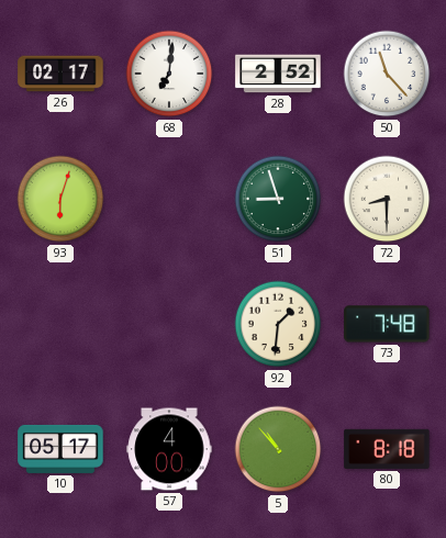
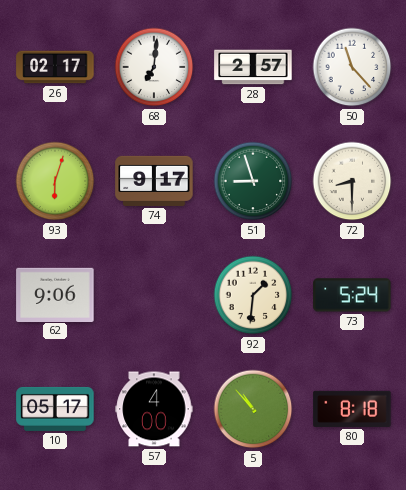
28: 2:52 -> 2:57 (253, 67)
74: none -> 9:17 (154, 181)
62: none -> 9:06 (55, 294)
73: 7:48 -> 5:24 (352, 295)
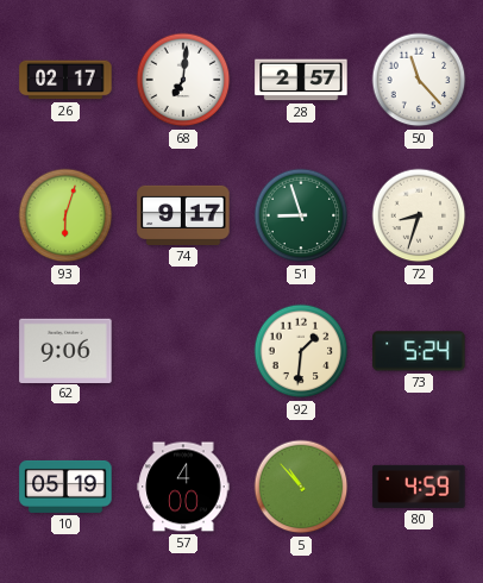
72: 8:30 -> 8:33 (419, 215)
10: 05:17 -> 05:19 (65, 487)
80: 8:18 -> 4:59 (419, 487)
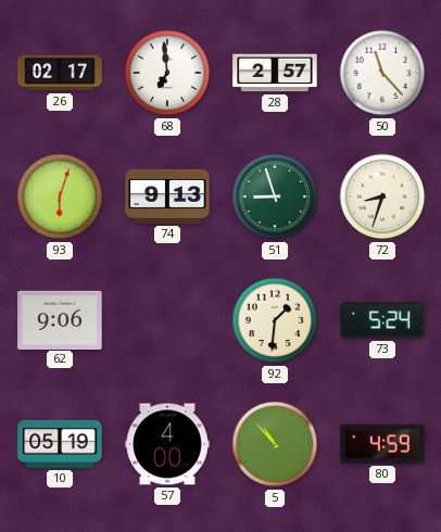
68: 7:01 -> 6:59 (167, 73)
74: 9:17 -> 9:13 (167, 197)
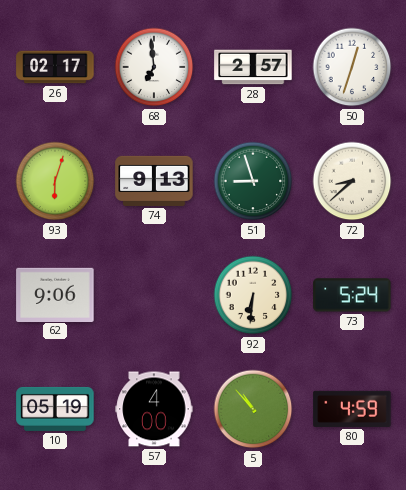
50: 11:23 -> 12:33 (352, 67)
72: 8:33 -> 8:38 (352, 181)
92: 1:31 -> 6:31 (253, 295)
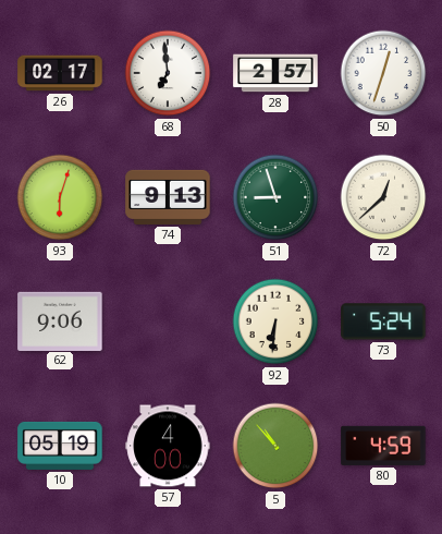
72: 8:38 -> 12:38 (383, 197)
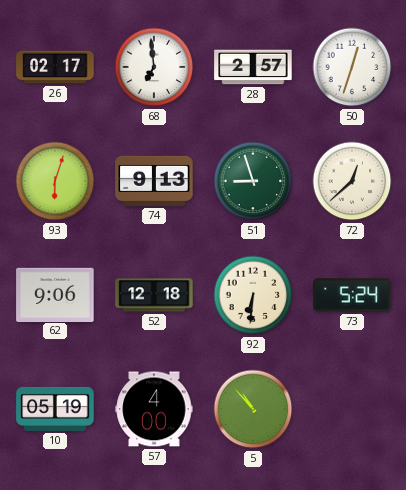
52: none -> 12:18 (154, 295)
80: 4:59 -> none (383, 446)
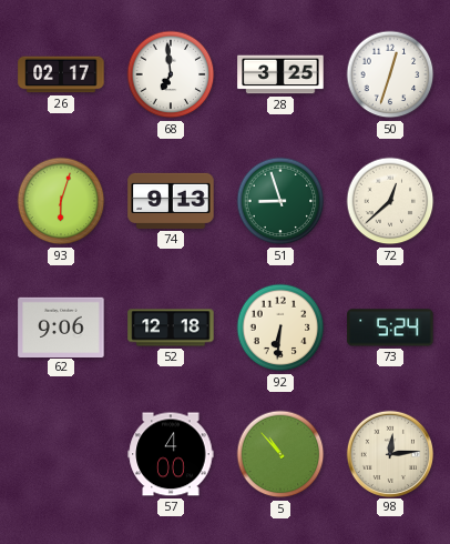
28: 2:57 -> 3:25 (280, 74)
10: 05:19 -> none (55, 409)
98: none -> 12:14 (389, 453)
